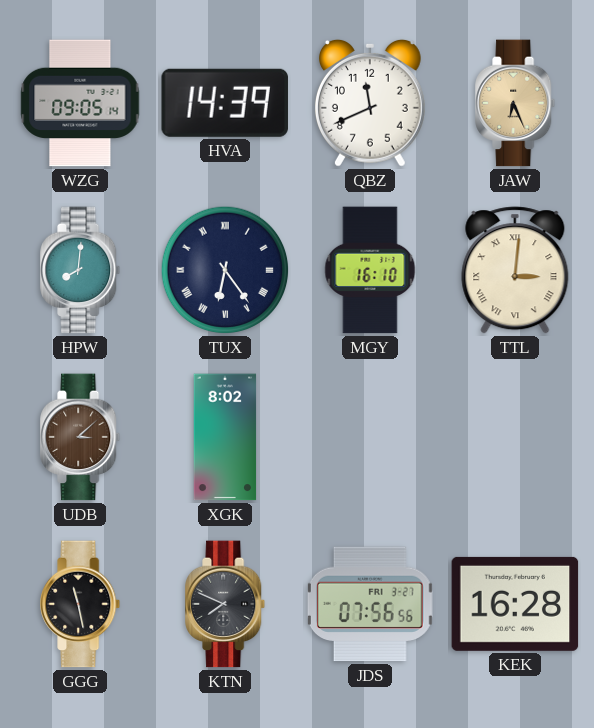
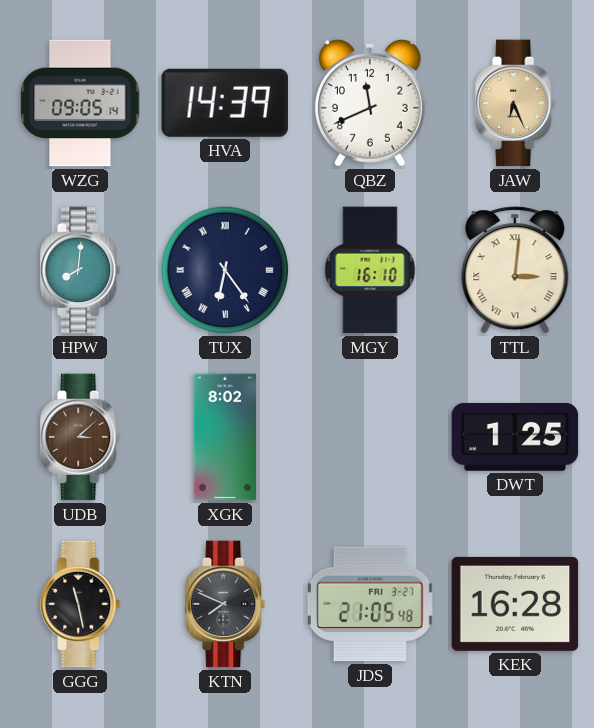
DWT: none -> 1:25 (515, 437)
JDS: 07:56 -> 21:05 (370, 604)
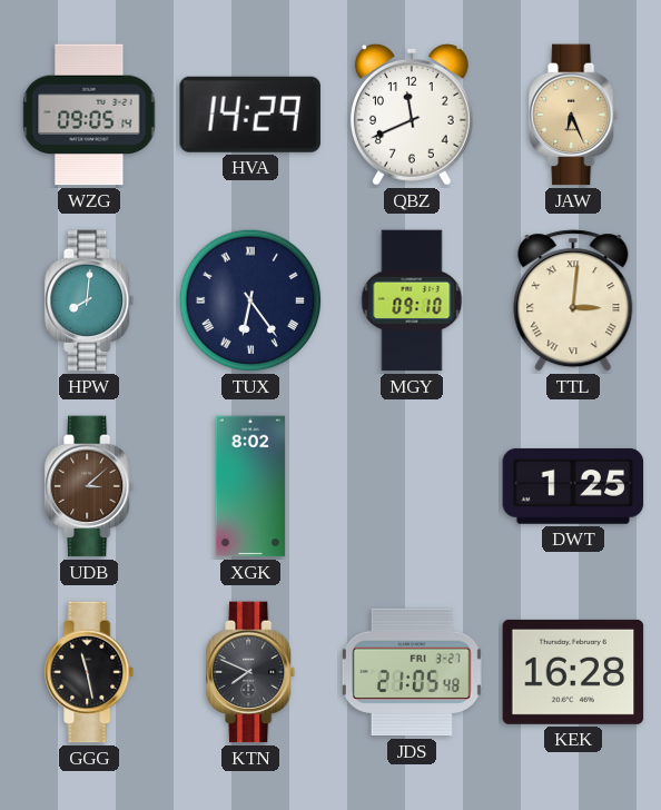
HVA: 14:39 -> 14:29 (250, 115)
MGY: 16:10 -> 09:10 (412, 300)
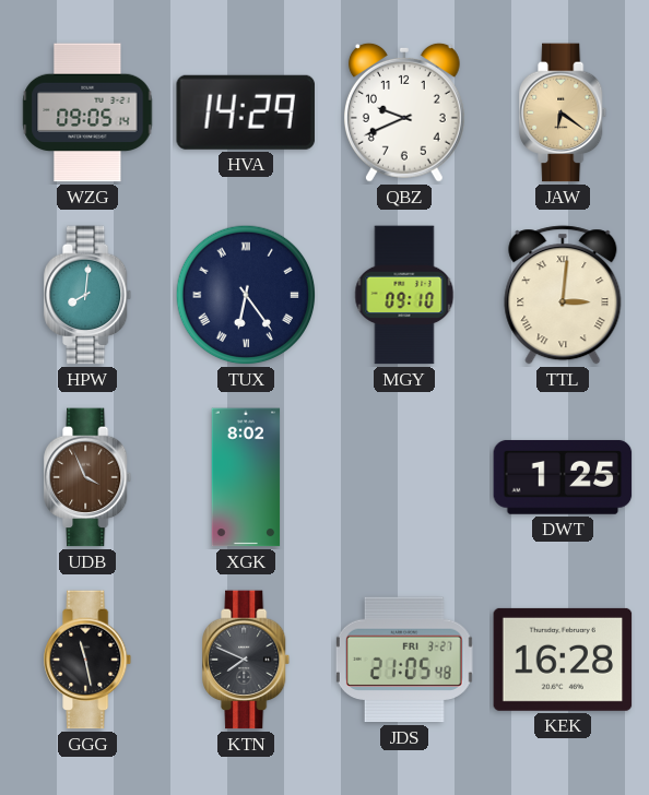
QBZ: 11:41 -> 9:41 (404, 112)
JAW: 6:26 -> 6:21 (564, 112)
UDB: 3:08 -> 3:56 (88, 477)
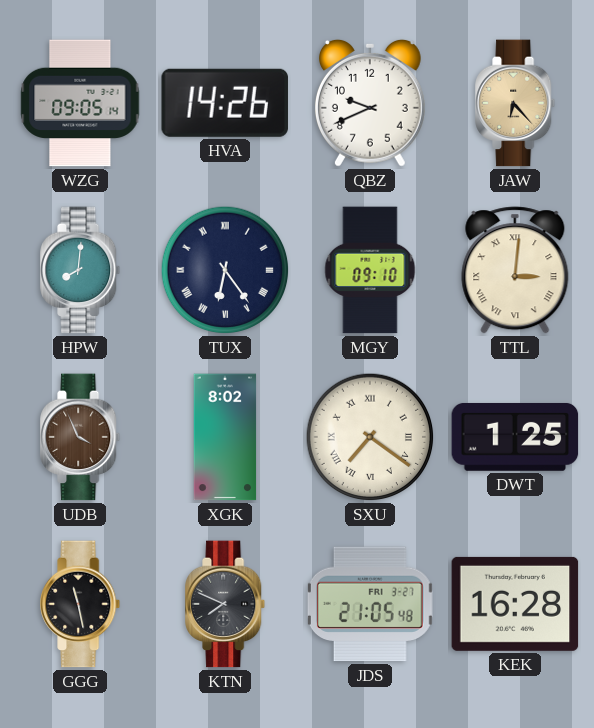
HVA: 14:29 -> 14:26 (225, 103)
JAW: 6:21 -> 6:23 (516, 103)
SXU: none -> 7:21 (370, 437)
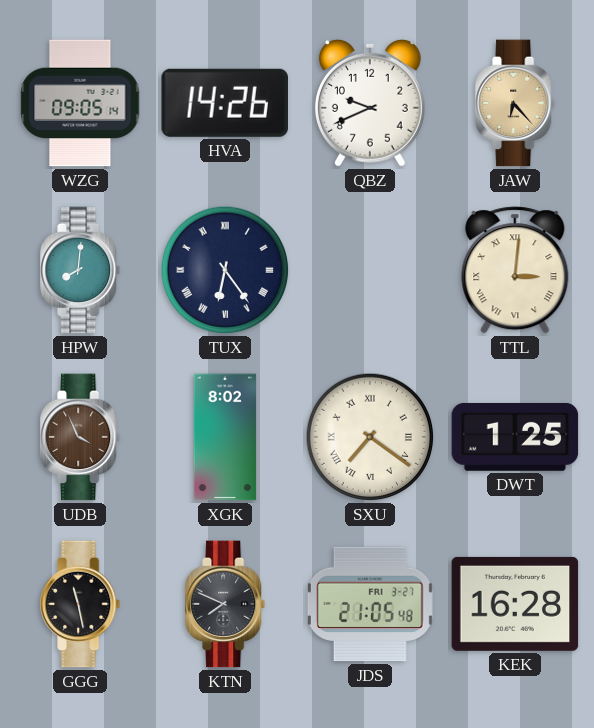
MGY: 09:10 -> none (370, 270)
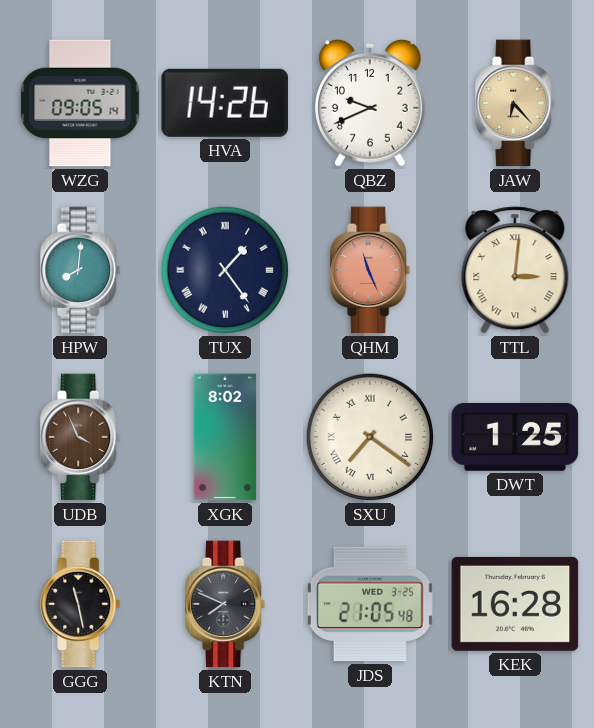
TUX: 6:24 -> 1:24 (225, 270)
QHM: none -> 11:26 (371, 270)
JDS date: FRI 3-27 -> WED 3-25 (370, 604)
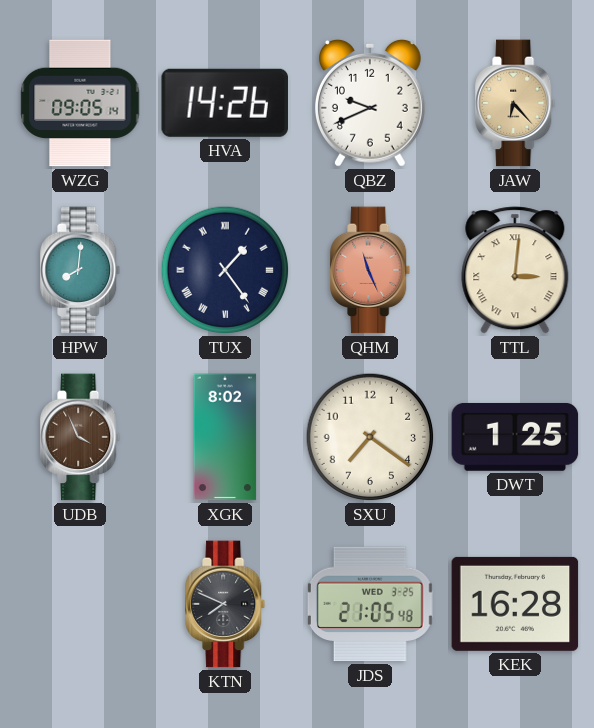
SXU numerals: Roman -> Arabic (370, 437)
GGG: 11:28 -> none (81, 604)
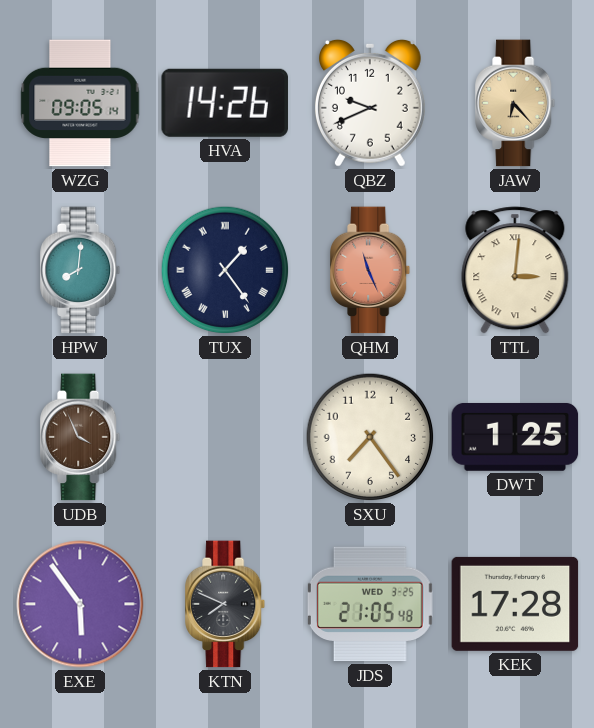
XGK: 8:02 -> none (225, 437)
SXU: 7:21 -> 7:24 (370, 437)
EXE: none -> 5:54 (80, 604)
KEK: 16:28 -> 17:28 (515, 604)
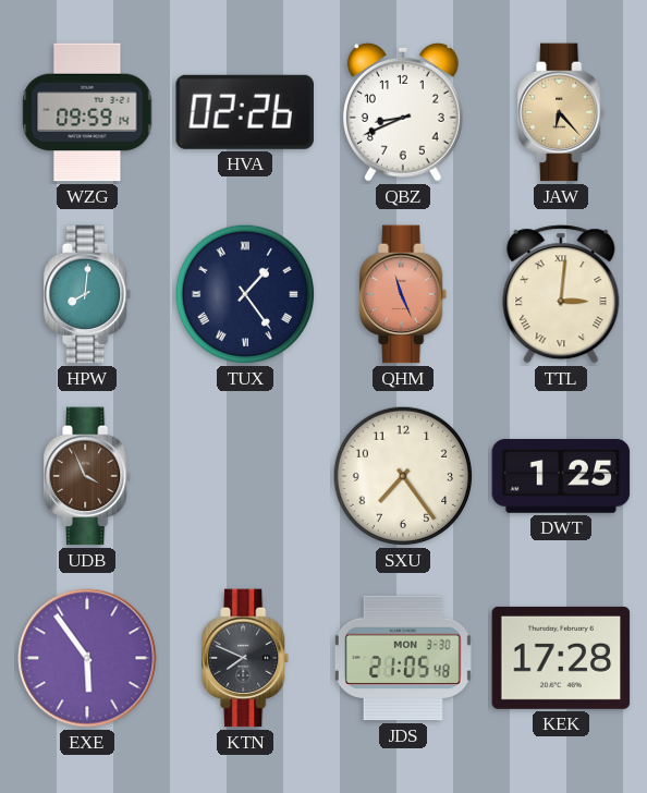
WZG: 09:05 -> 09:59 (87, 112)
HVA: 14:26 -> 02:26 (245, 112)
QBZ: 9:41 -> 8:41 (403, 112)
JDS date: WED 3-25 -> MON 3-30 (403, 658)
